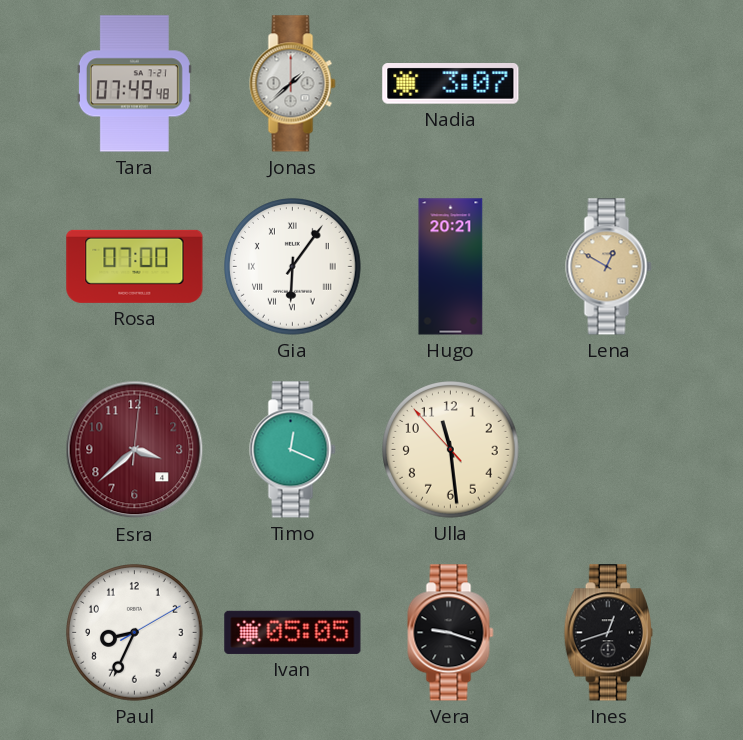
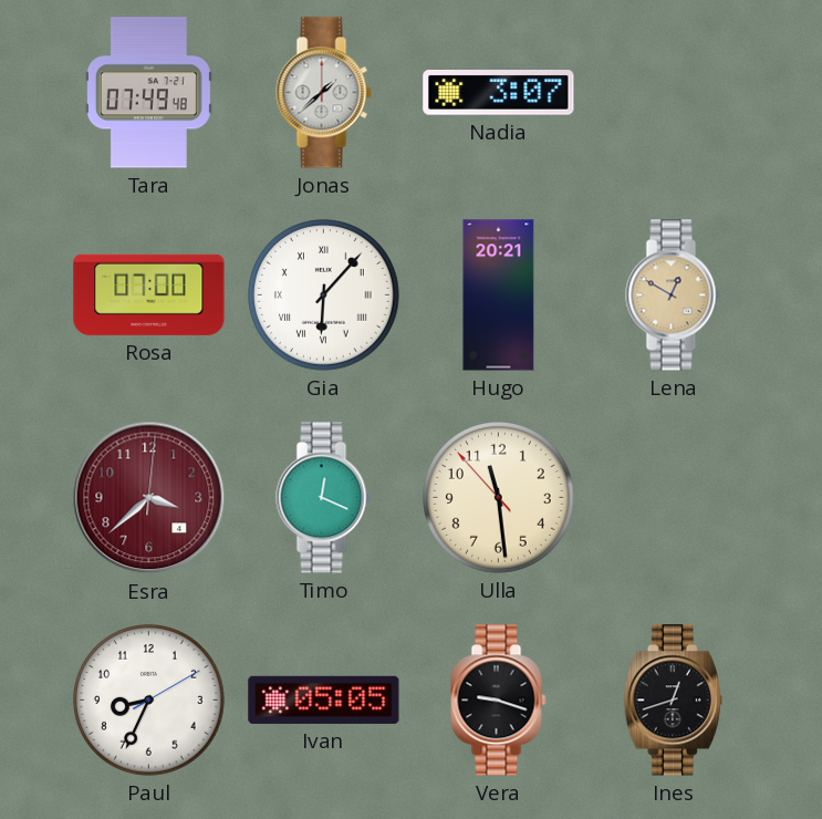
Gia: 6:06 -> 6:07 (324, 296)
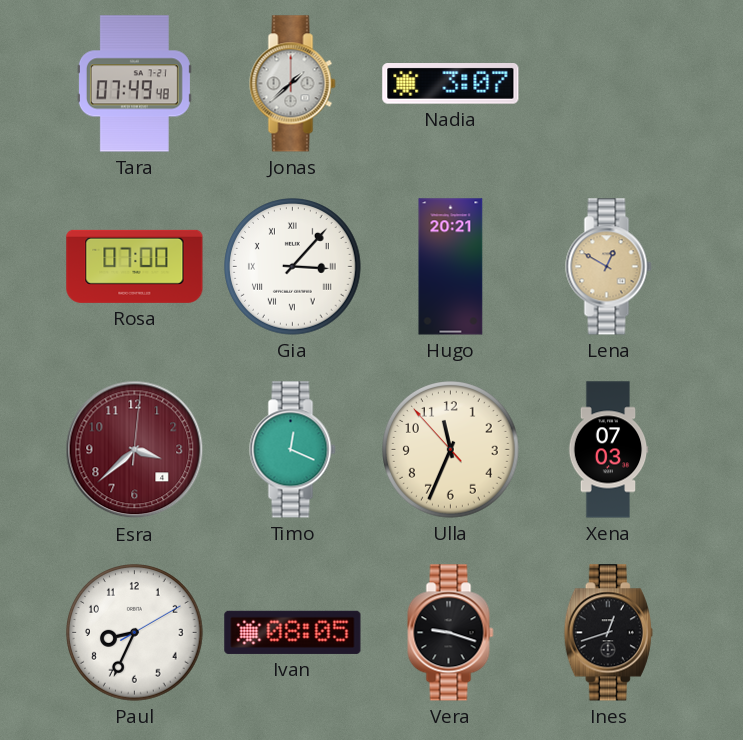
Gia: 6:07 -> 3:07 (293, 267)
Ulla: 11:28 -> 11:33 (451, 450)
Xena: none -> 07:03 (608, 450)
Ivan: 05:05 -> 08:05 (293, 632)
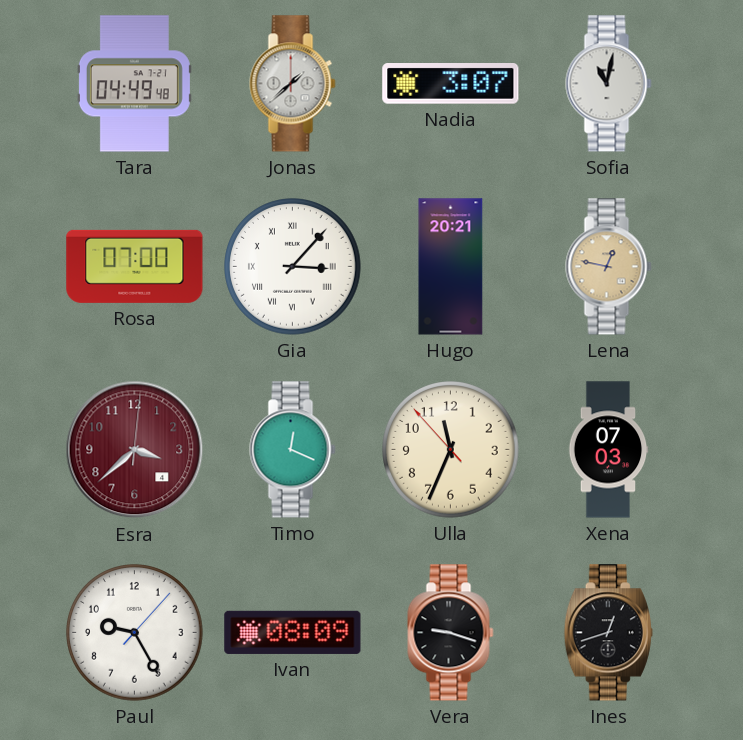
Tara: 07:49 -> 04:49 (134, 84)
Sofia: none -> 11:02 (609, 84)
Lena: 12:50 -> 12:47 (609, 267)
Paul: 8:34 -> 9:25 (135, 633)
Ivan: 08:05 -> 08:09 (293, 632)
